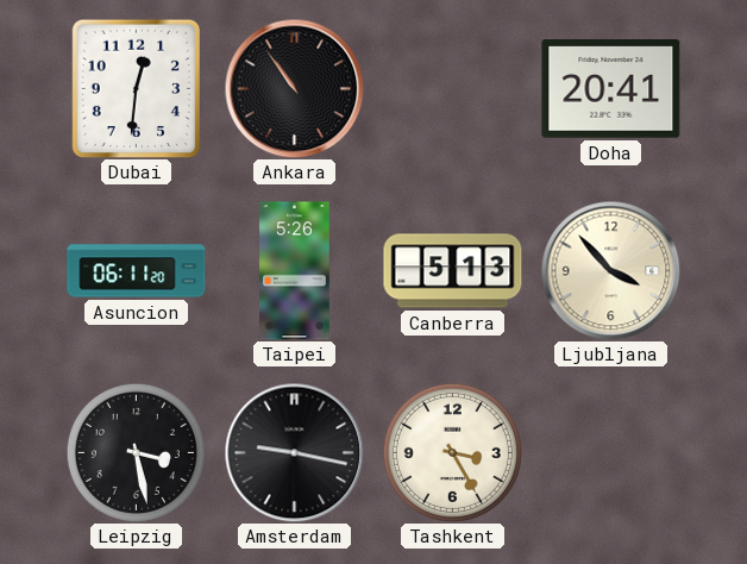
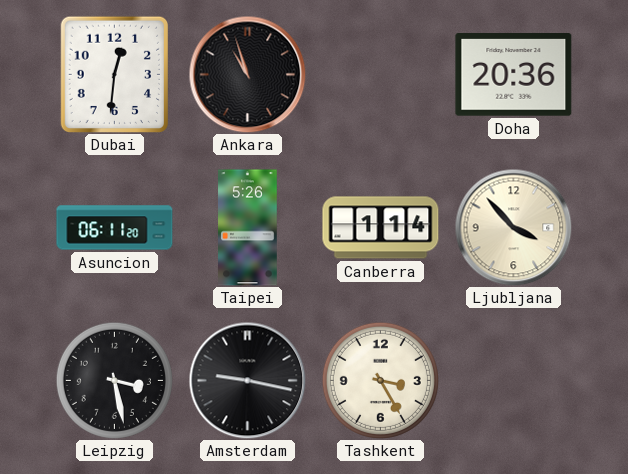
Ankara: 10:54 -> 10:57 (247, 74)
Doha: 20:41 -> 20:36 (514, 75)
Canberra: 5:13 -> 1:14 (381, 228)
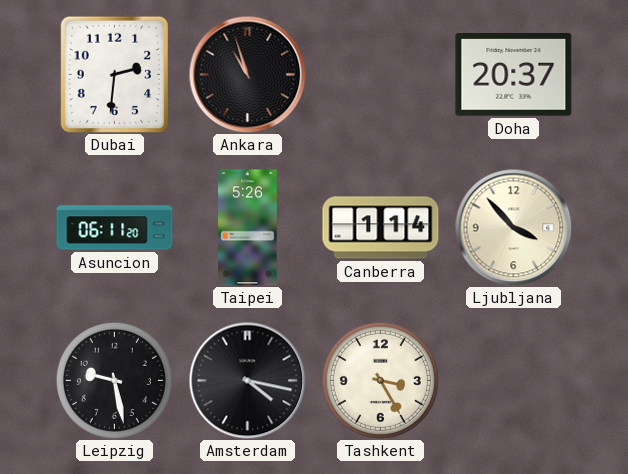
Dubai: 12:31 -> 2:31 (114, 74)
Doha: 20:36 -> 20:37 (514, 75)
Leipzig: 3:28 -> 9:28 (114, 380)
Amsterdam: 9:17 -> 4:17 (247, 380)
